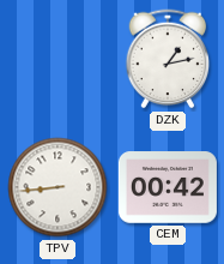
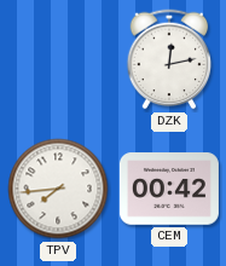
DZK: 1:13 -> 12:13 (169, 59)
TPV: 8:44 -> 7:44 (58, 189)
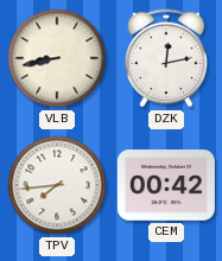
VLB: none -> 8:43 (57, 58)
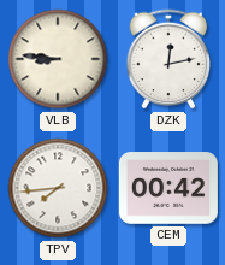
VLB: 8:43 -> 8:46 (58, 59)
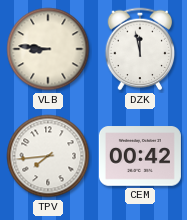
DZK: 12:13 -> 11:58 (140, 49)
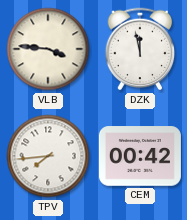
VLB: 8:46 -> 3:46 (48, 49)
